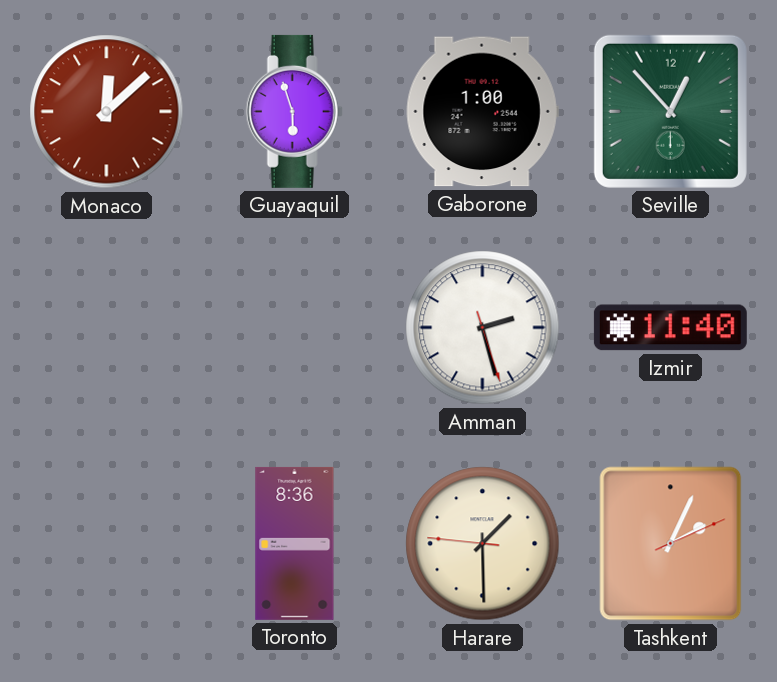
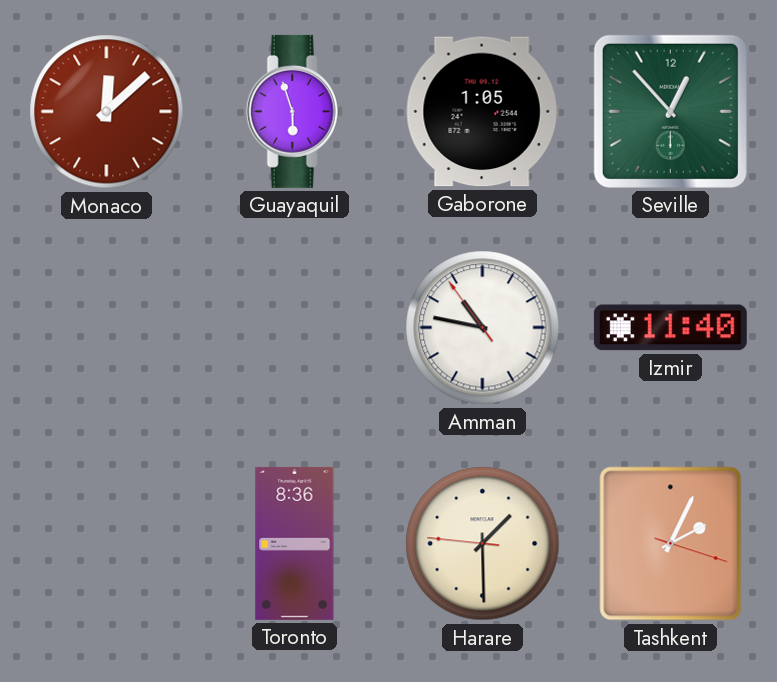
Gaborone: 1:00 -> 1:05 (482, 112)
Amman: 2:27 -> 10:46 (483, 328)
Tashkent: 2:04:11 -> 2:04:18 (671, 544)
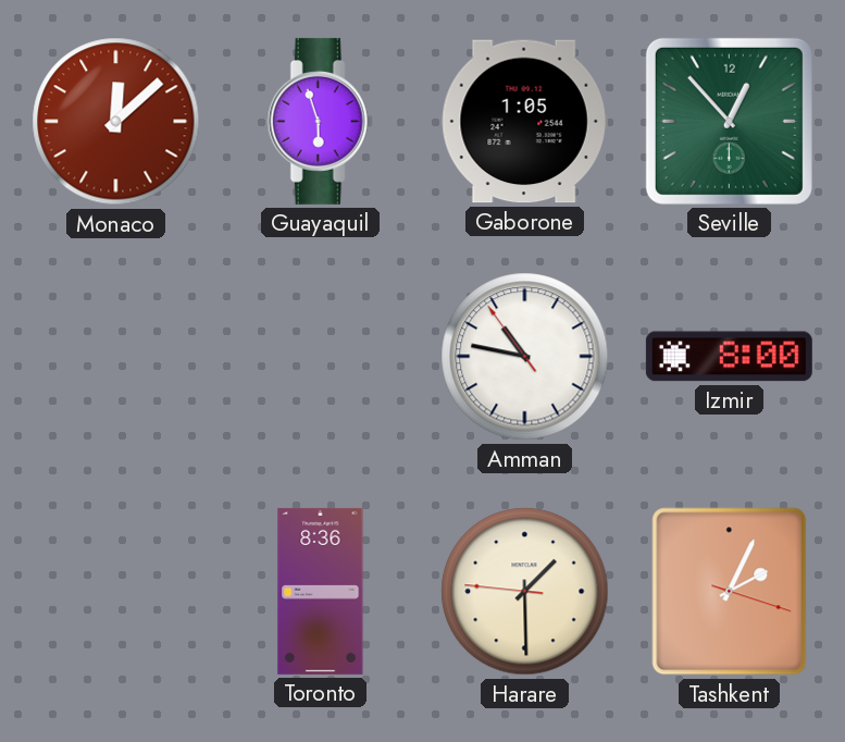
Izmir: 11:40 -> 8:00 (729, 357)
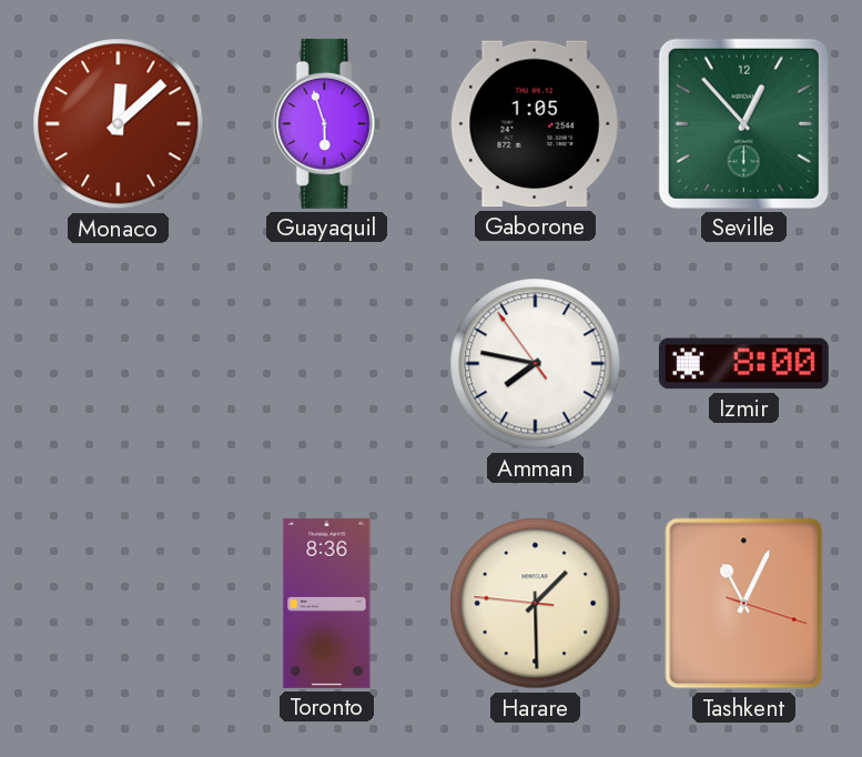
Amman: 10:46 -> 7:46 (536, 364)
Tashkent: 2:04 -> 11:04 (744, 604)
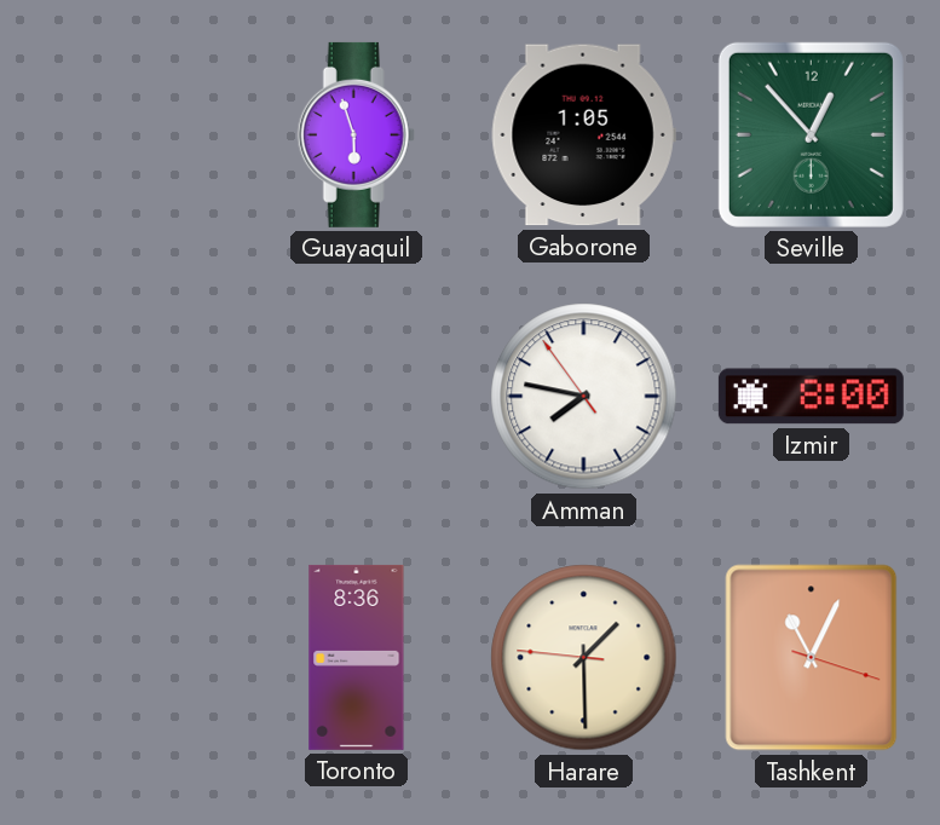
Monaco: 12:08 -> none (119, 124)
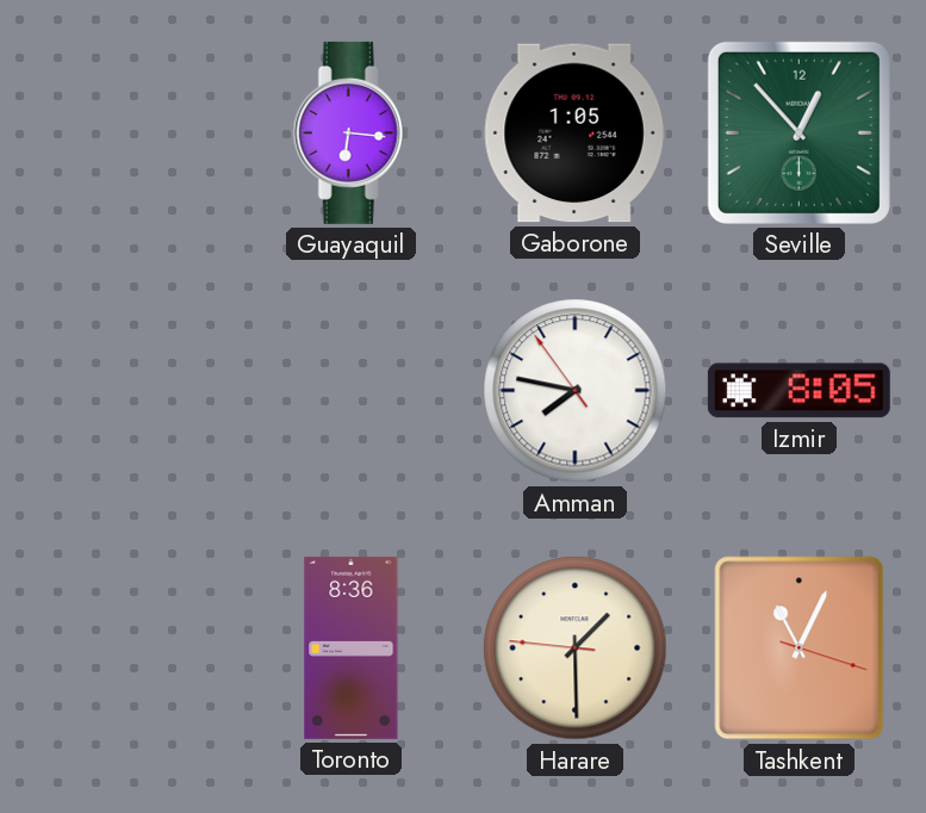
Guayaquil: 5:57 -> 6:16 (350, 132)
Izmir: 8:00 -> 8:05 (798, 391)
